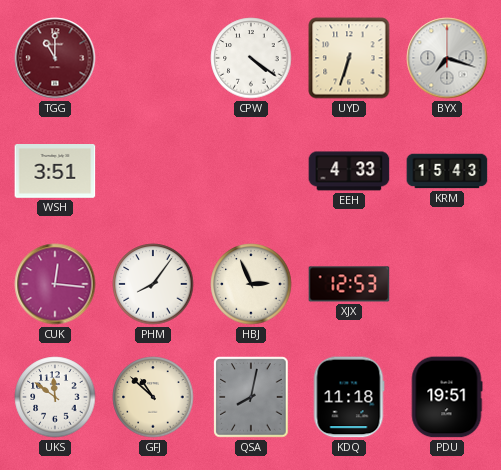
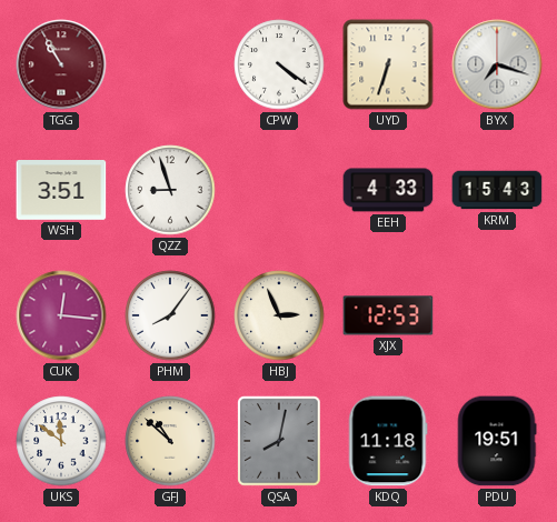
TGG: 11:00 -> 10:55 (61, 64)
QZZ: none -> 8:57 (170, 190)
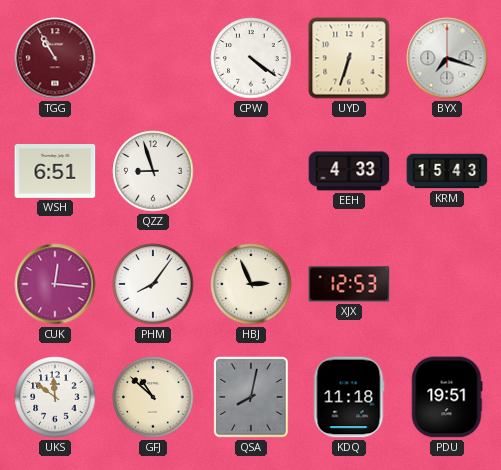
WSH: 3:51 -> 6:51 (55, 172)
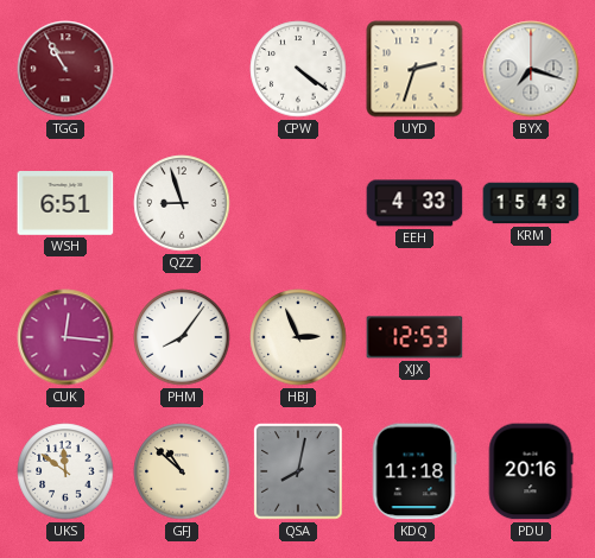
UYD: 6:33 -> 2:33 (414, 69)
PDU: 19:51 -> 20:16 (531, 471)
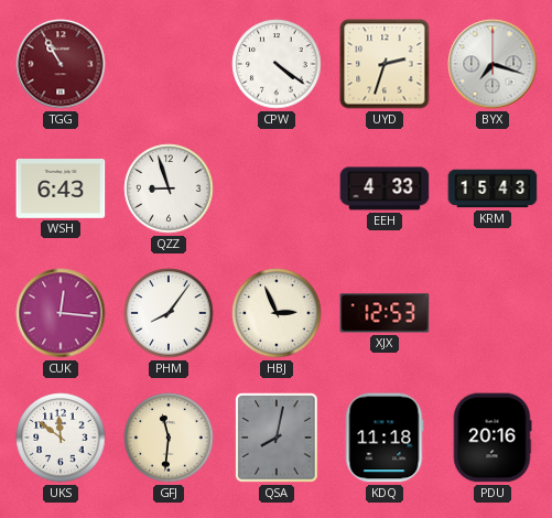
WSH: 6:51 -> 6:43 (61, 190)
GFJ: 10:52 -> 11:31 (169, 438)
